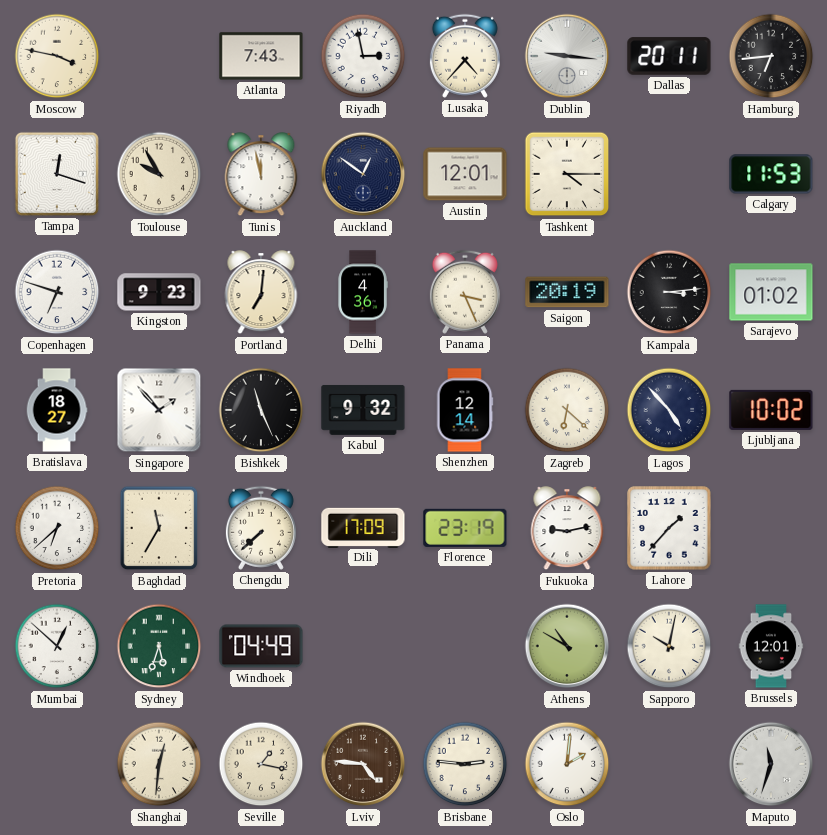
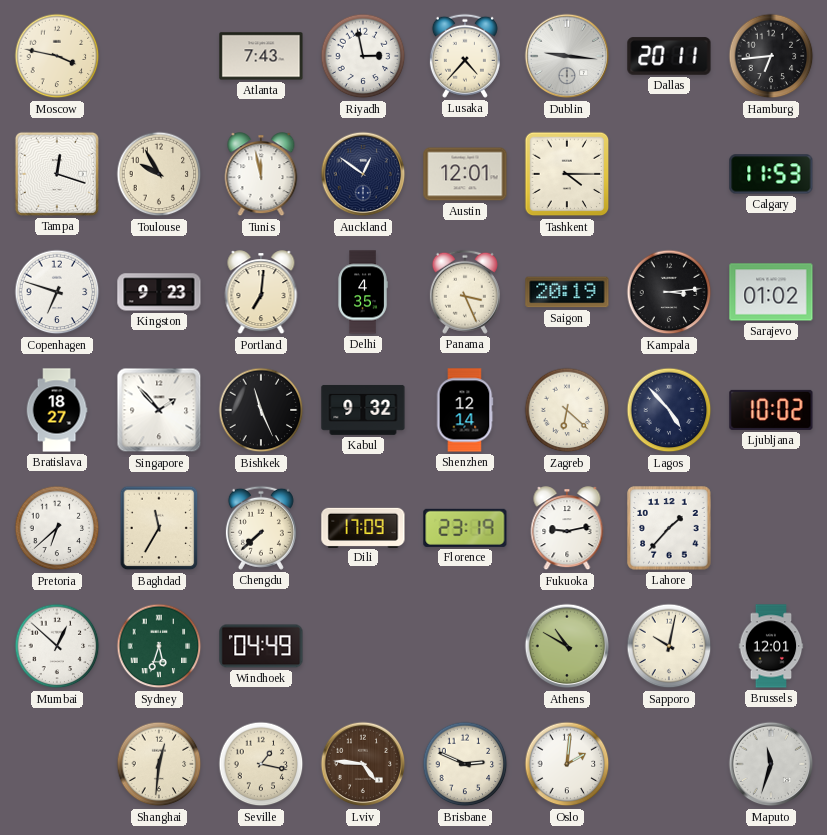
Delhi: 4:36 -> 4:35 (363, 292)
Brisbane: 2:46 -> 2:49 (465, 764)
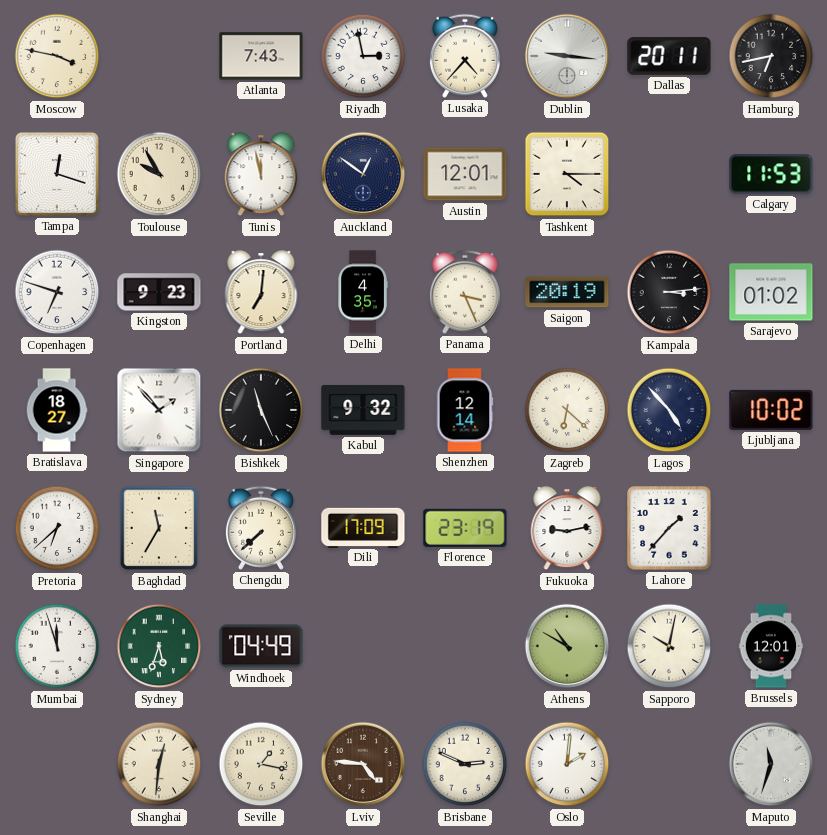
Hamburg: 6:44 -> 6:43 (771, 56)
Mumbai: 12:52 -> 11:57 (57, 646)
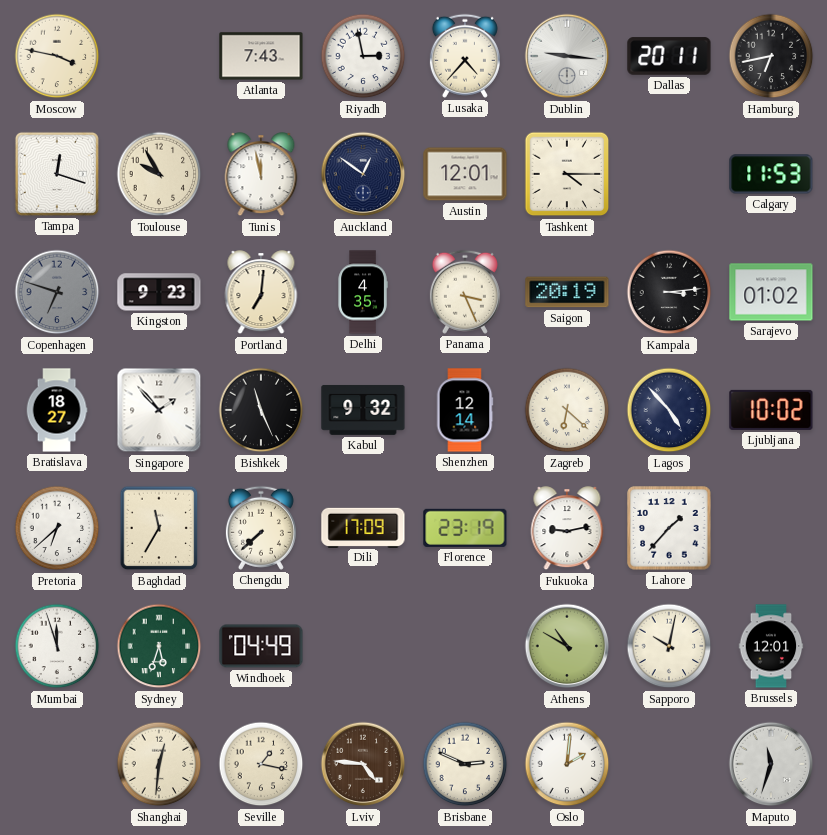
Copenhagen dial: white -> grey (57, 292)
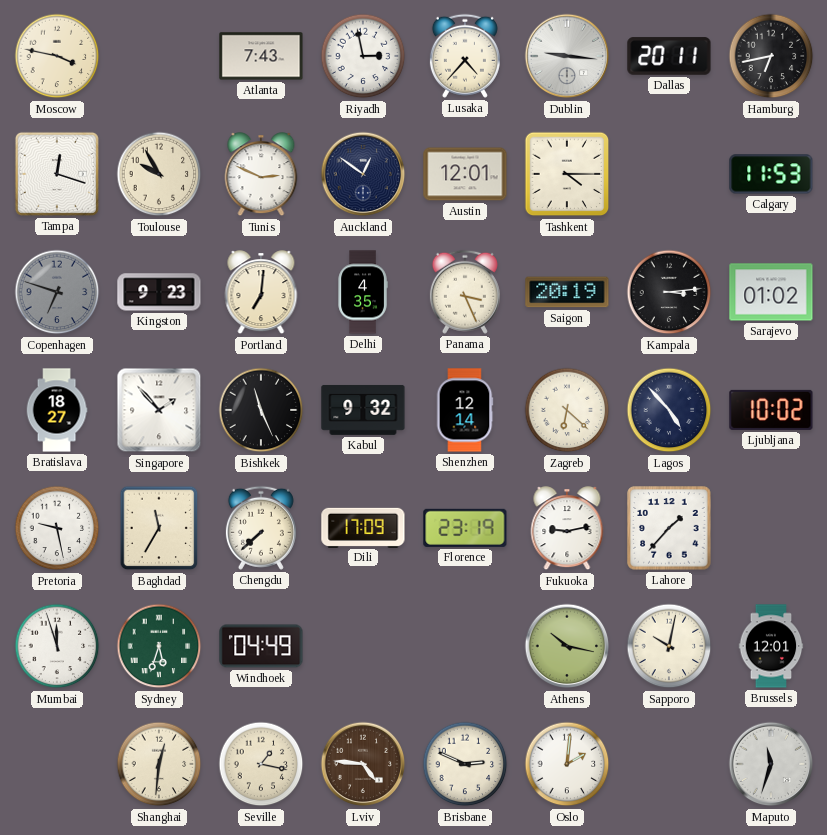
Tunis: 11:58 -> 2:49 (261, 175)
Pretoria: 6:38 -> 9:28 (57, 528)
Athens: 10:50 -> 10:17 (567, 646)
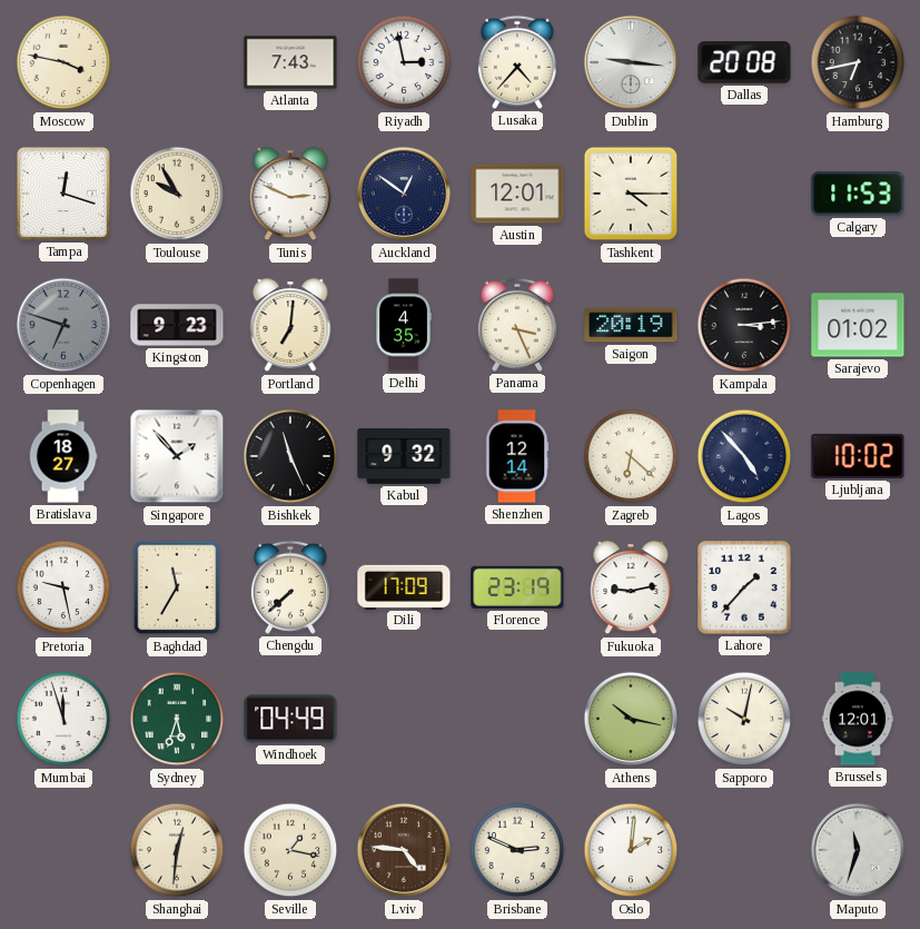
Dallas: 20:11 -> 20:08 (744, 62)
